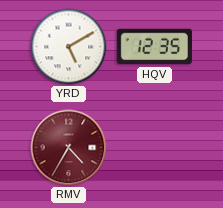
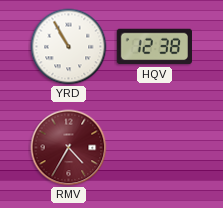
YRD: 5:10 -> 10:55 (69, 47)
HQV: 12:35 -> 12:38 (154, 47)
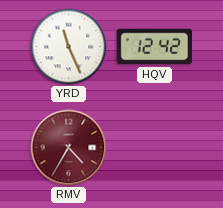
YRD: 10:55 -> 11:26 (69, 47)
HQV: 12:38 -> 12:42 (154, 47)
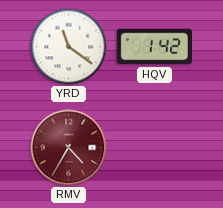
YRD: 11:26 -> 11:21 (69, 47)
HQV: 12:42 -> 1:42 (154, 47)
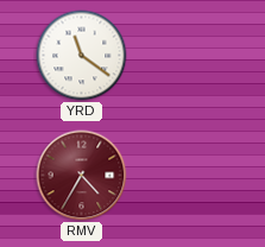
HQV: 1:42 -> none (154, 47)
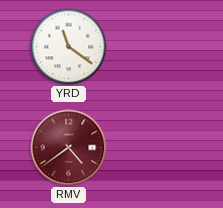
RMV: 4:35 -> 4:39 (69, 148)
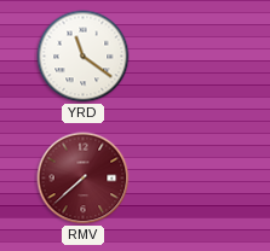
RMV: 4:39 -> 7:38 (84, 179)
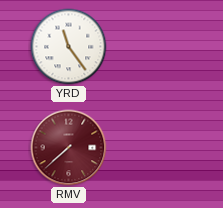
YRD: 11:21 -> 11:24 (69, 47)
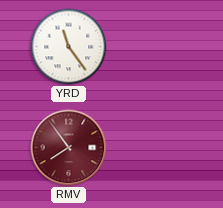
RMV: 7:38 -> 7:54 (69, 148)
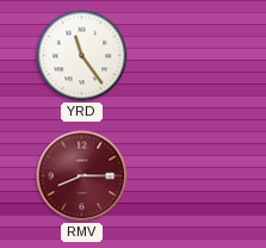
RMV: 7:54 -> 8:15 (82, 176)
